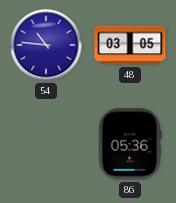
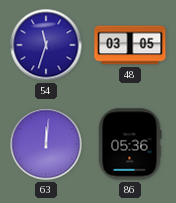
54: 10:46 -> 11:33 (46, 45)
63: none -> 12:01 (46, 144)
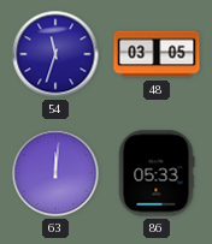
86: 05:36 -> 05:33 (157, 173)
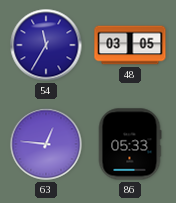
54: 11:33 -> 11:35 (46, 45)
63: 12:01 -> 12:46 (46, 144)
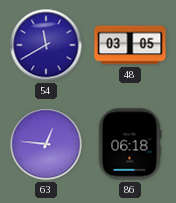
54: 11:35 -> 11:40 (46, 45)
86: 05:33 -> 06:18 (130, 144)
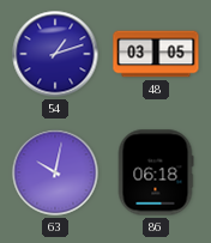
54: 11:40 -> 1:12 (55, 54)
63: 12:46 -> 10:02 (55, 172)
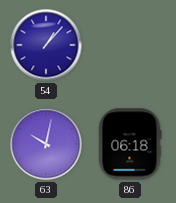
54: 1:12 -> 1:07 (46, 45)
48: 03:05 -> none (156, 54)
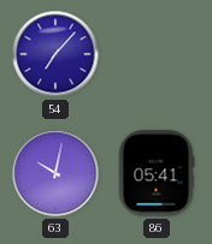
54: 1:07 -> 7:07 (55, 54)
86: 06:18 -> 05:41 (157, 173)
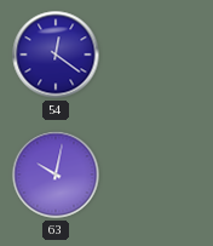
54: 7:07 -> 12:21 (56, 55)
86: 05:41 -> none (157, 173)
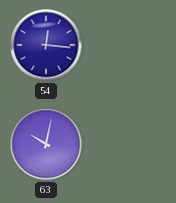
54: 12:21 -> 12:16 (46, 45)
